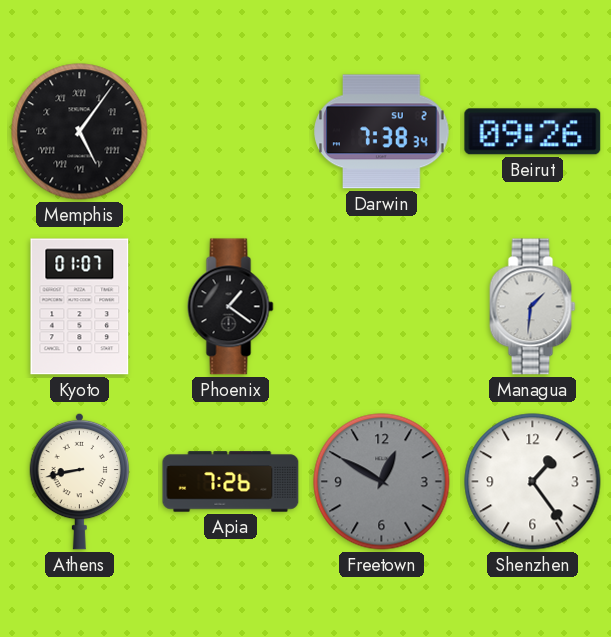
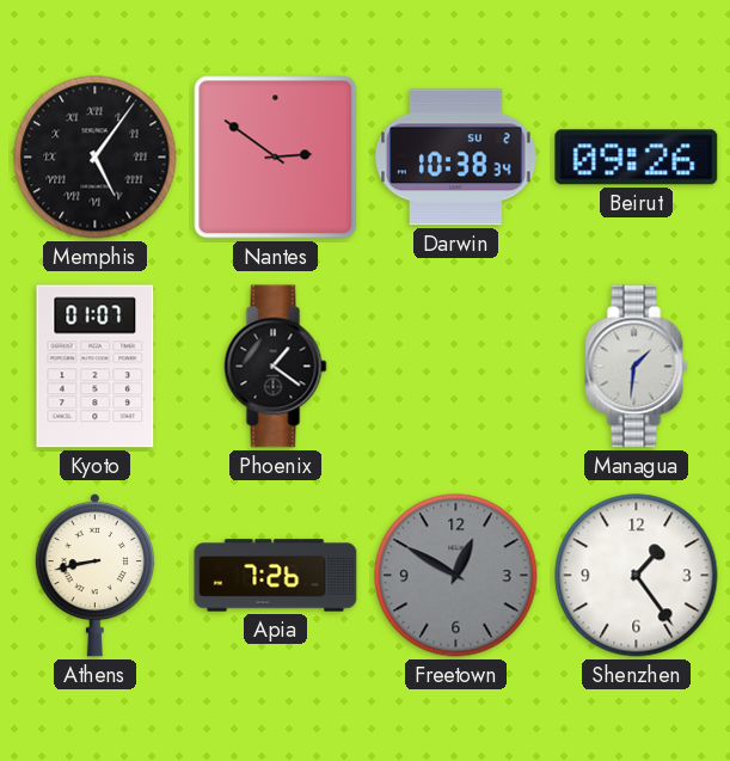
Nantes: none -> 2:51 (276, 158)
Darwin: 7:38 -> 10:38 (456, 158)
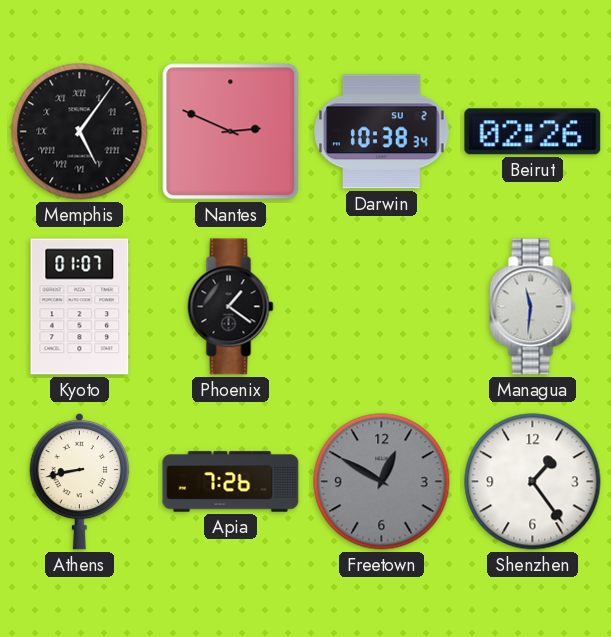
Nantes: 2:51 -> 2:49 (231, 132)
Beirut: 09:26 -> 02:26 (533, 132)
Managua: 1:31 -> 11:31 (533, 307)
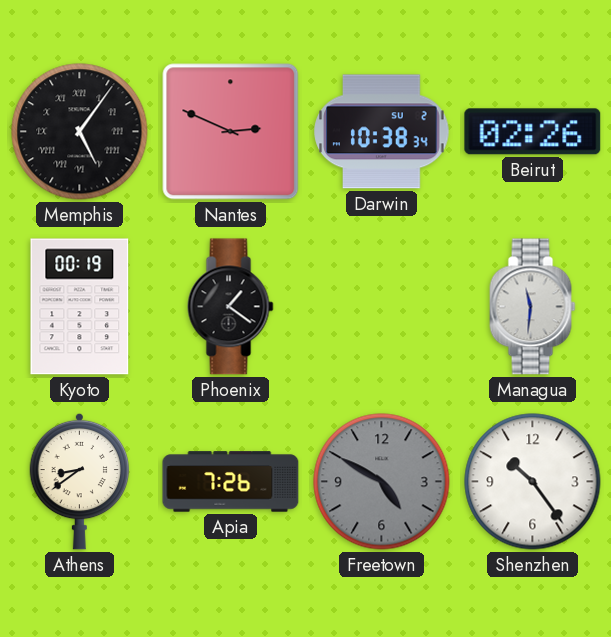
Kyoto: 01:07 -> 00:19 (80, 307)
Athens: 8:43 -> 8:39 (80, 481)
Freetown: 12:50 -> 4:50 (382, 482)
Shenzhen: 1:24 -> 10:24 (533, 482)
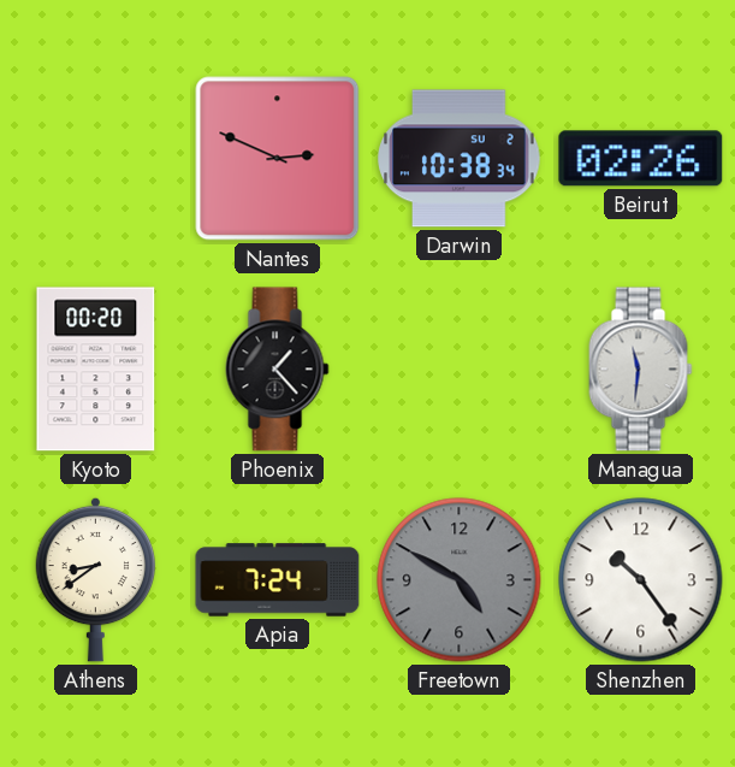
Memphis: 5:06 -> none (80, 132)
Kyoto: 00:19 -> 00:20 (96, 370)
Phoenix: 1:21 -> 1:23 (278, 370)
Apia: 7:26 -> 7:24 (278, 580)
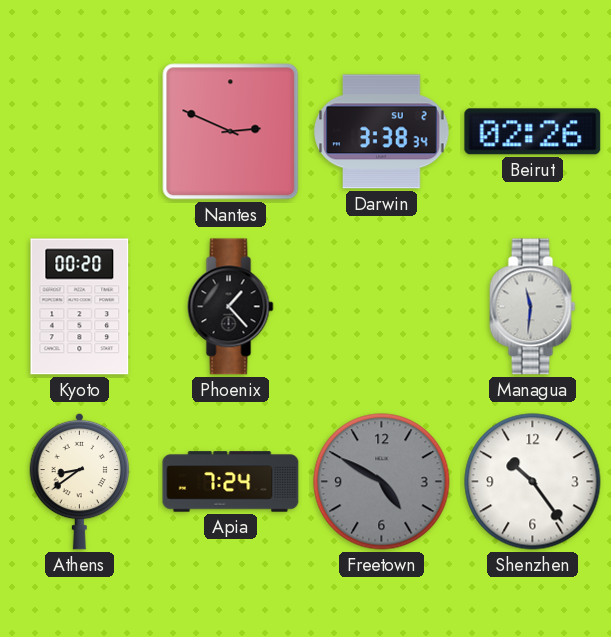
Darwin: 10:38 -> 3:38 (382, 132)
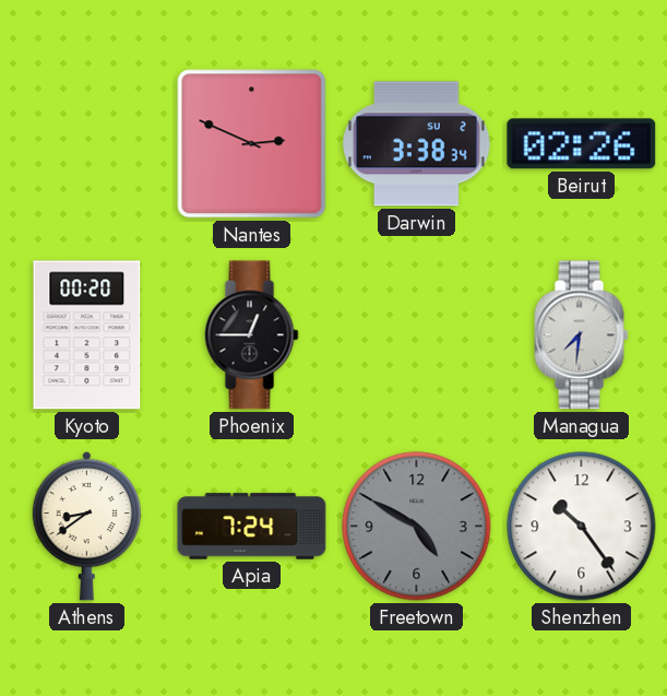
Phoenix: 1:23 -> 12:45 (252, 335)
Managua: 11:31 -> 7:31 (582, 335)
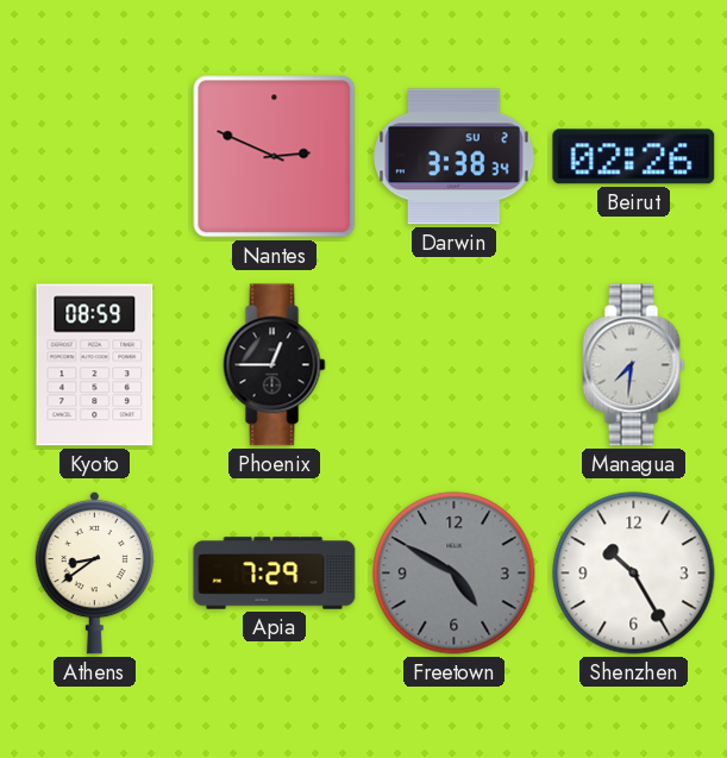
Kyoto: 00:20 -> 08:59 (95, 365)
Apia: 7:24 -> 7:29 (275, 574)
Shenzhen: 10:24 -> 10:25 (634, 574)
